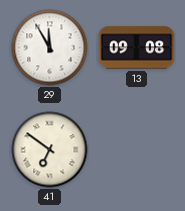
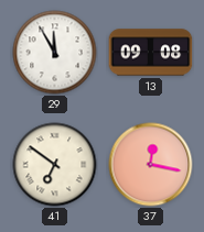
37: none -> 12:17 (151, 165)
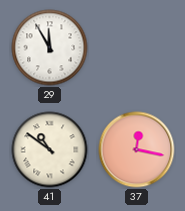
13: 09:08 -> none (151, 53)
41: 6:51 -> 10:51 (50, 150)
